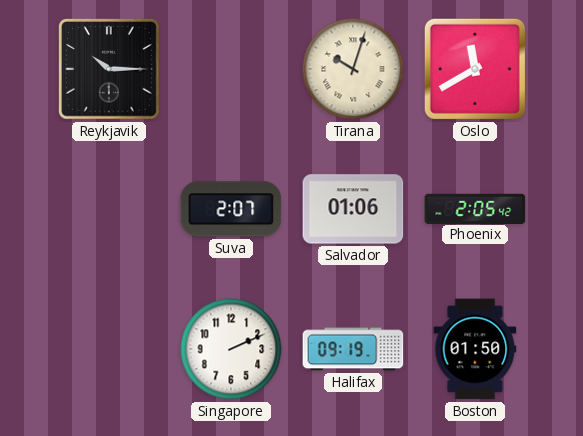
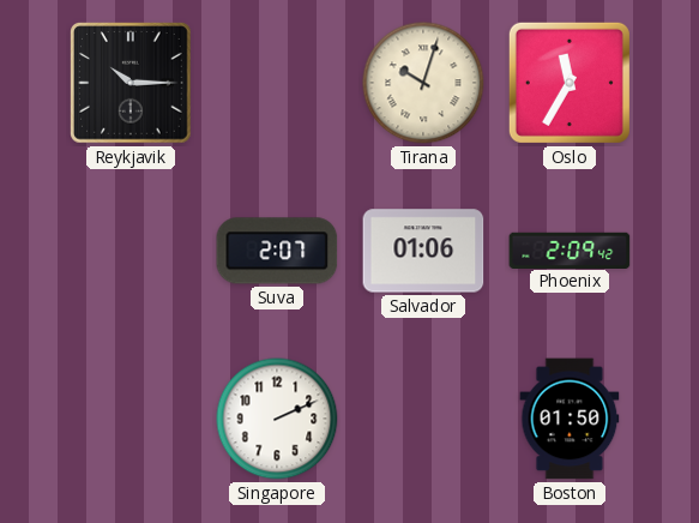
Oslo: 11:40 -> 11:35 (570, 83)
Phoenix: 2:05 -> 2:09 (570, 250)
Halifax: 09:19 -> none (353, 349)
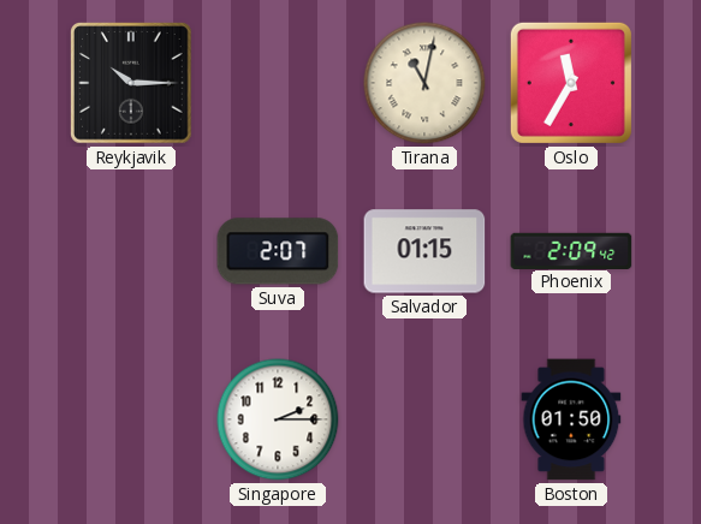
Tirana: 10:03 -> 11:02 (424, 83)
Salvador: 01:06 -> 01:15 (424, 251)
Singapore: 2:11 -> 2:15 (278, 419)
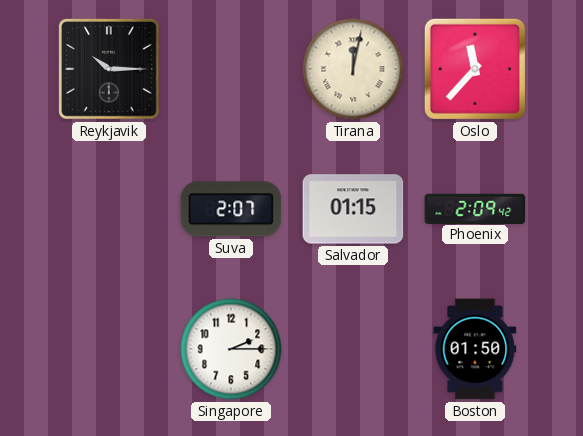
Tirana: 11:02 -> 12:02 (353, 69)
Oslo: 11:35 -> 11:37 (475, 69)
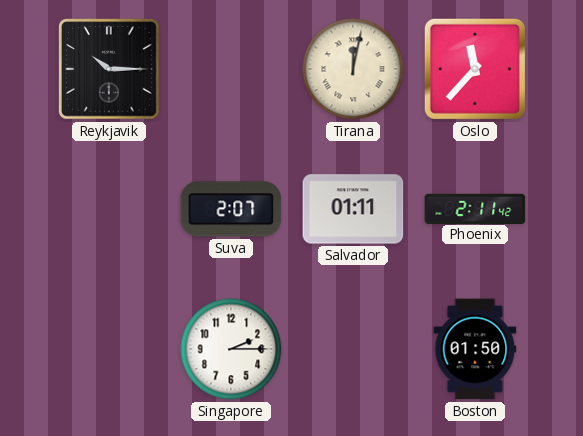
Salvador: 01:15 -> 01:11 (353, 209)
Phoenix: 2:09 -> 2:11 (475, 208)
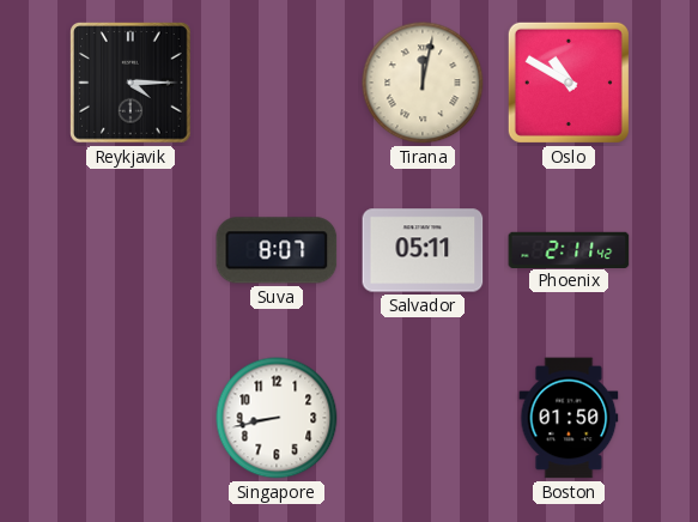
Reykjavik: 10:15 -> 4:15 (132, 84)
Oslo: 11:37 -> 10:50 (569, 83)
Suva: 2:07 -> 8:07 (277, 250)
Salvador: 01:11 -> 05:11 (423, 250)
Singapore: 2:15 -> 8:43 (277, 418)
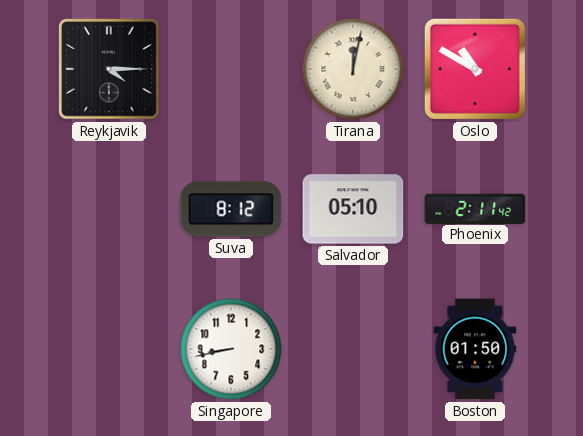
Suva: 8:07 -> 8:12 (231, 209)
Salvador: 05:11 -> 05:10 (353, 209)
